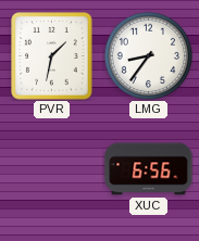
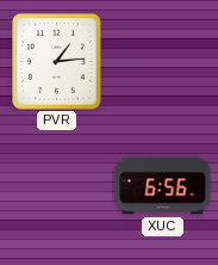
PVR: 1:32 -> 1:14 (57, 62)
LMG: 8:36 -> none (148, 55)
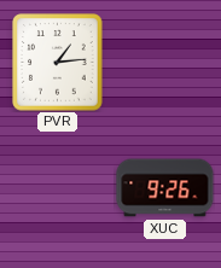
XUC: 6:56 -> 9:26 (165, 188)
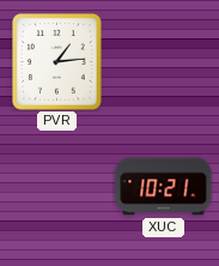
XUC: 9:26 -> 10:21 (164, 187)
